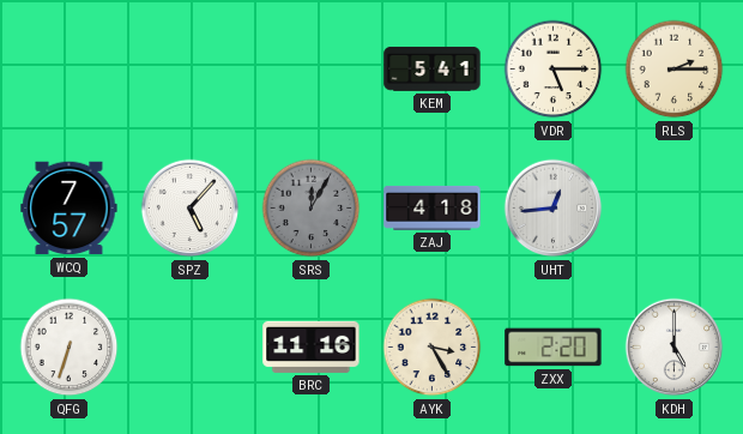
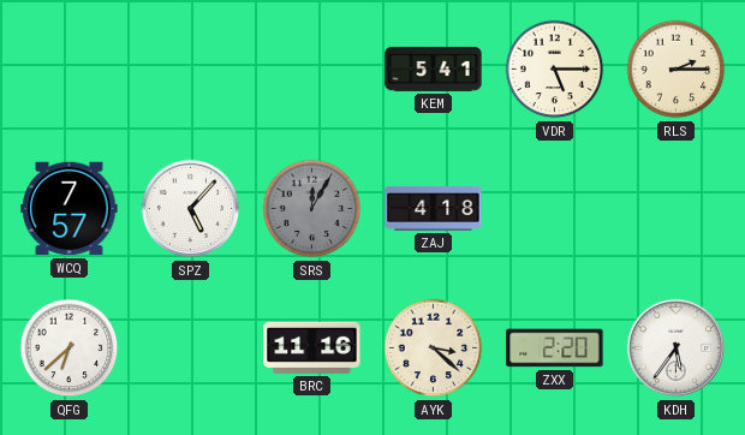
UHT: 12:44 -> none (554, 209)
QFG: 6:33 -> 6:38 (70, 348)
AYK: 3:25 -> 3:22 (434, 348)
KDH: 5:00 -> 5:36 (677, 348)
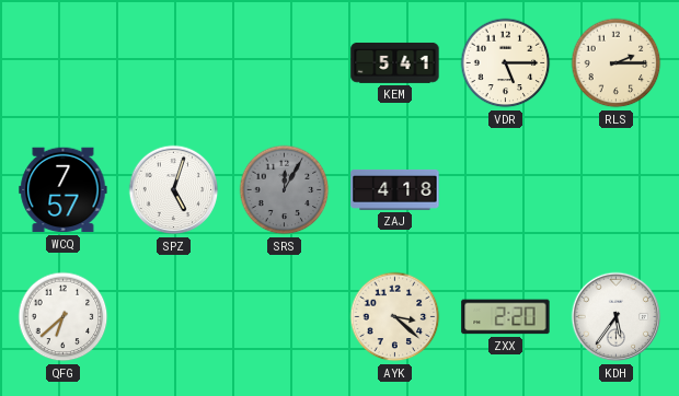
SPZ: 5:07 -> 5:03 (174, 190)
BRC: 11:16 -> none (312, 347)
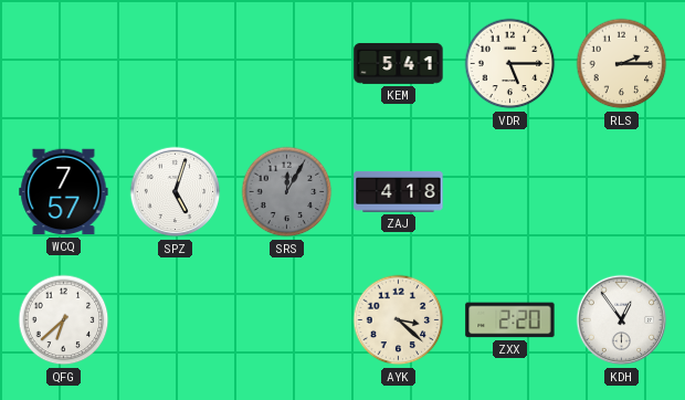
KDH: 5:36 -> 12:54 (622, 320)
